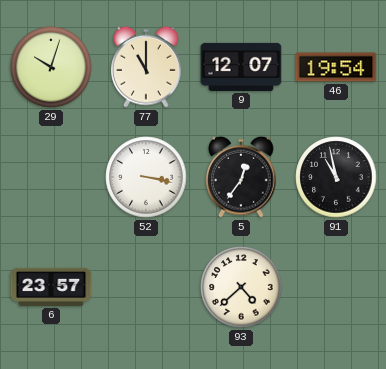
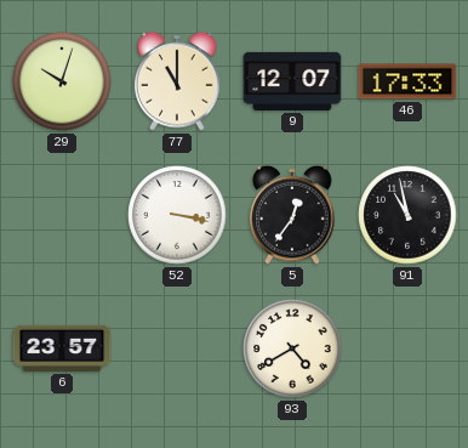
46: 19:54 -> 17:33 (407, 81)
93: 4:38 -> 4:40 (292, 348)
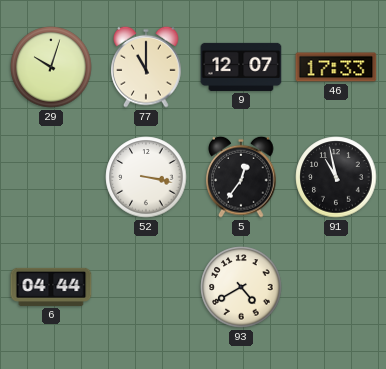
6: 23:57 -> 04:44 (51, 287)
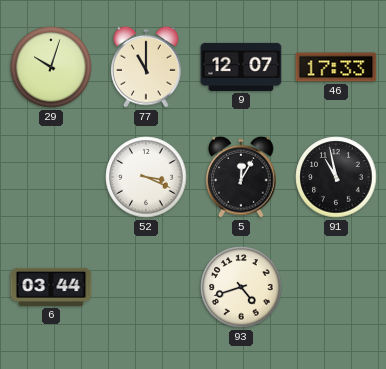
52: 3:17 -> 3:19 (146, 177)
5: 12:36 -> 12:05 (241, 177)
6: 04:44 -> 03:44 (51, 287)
93: 4:40 -> 4:42 (241, 287)
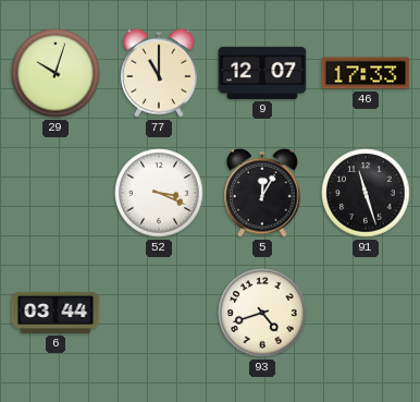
91: 10:58 -> 11:27 (366, 193)
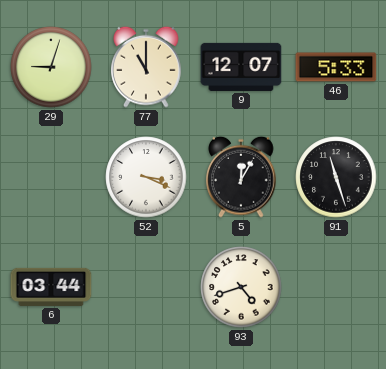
29: 10:03 -> 9:03 (51, 67)
46: 17:33 -> 5:33 (336, 67)
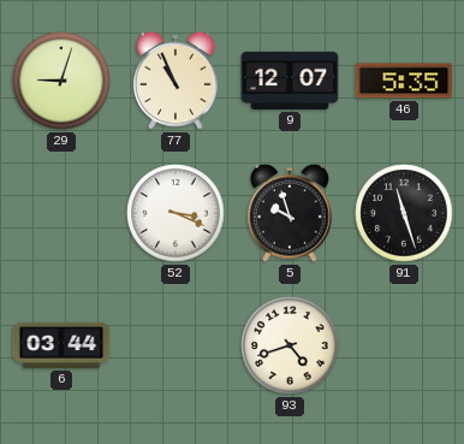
77: 11:00 -> 10:56 (176, 81)
46: 5:33 -> 5:35 (404, 81)
5: 12:05 -> 9:57 (290, 213)
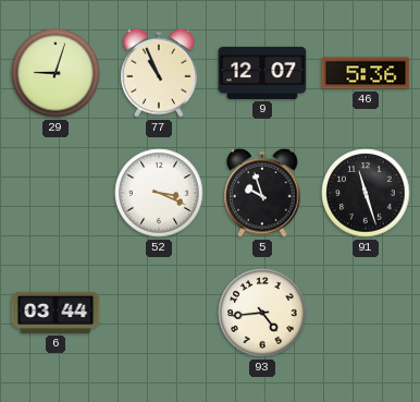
46: 5:35 -> 5:36 (366, 73)
93: 4:42 -> 4:44 (262, 313)
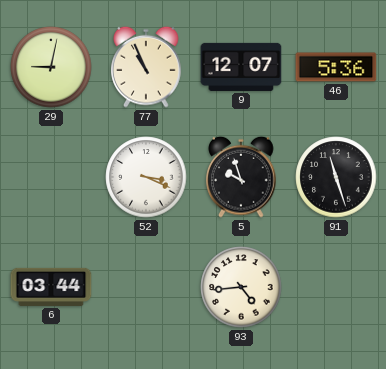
29: 9:03 -> 9:02 (51, 67)
